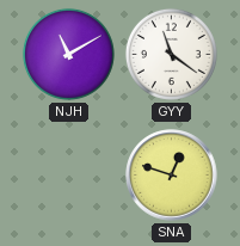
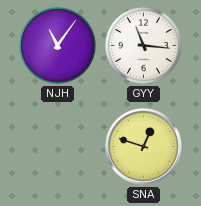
NJH: 11:10 -> 11:06 (57, 45)
GYY: 11:21 -> 11:16 (143, 45)
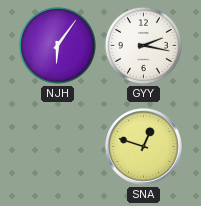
NJH: 11:06 -> 6:06 (57, 45)
GYY: 11:16 -> 2:17 (143, 45)
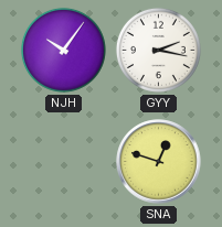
NJH: 6:06 -> 10:06 (63, 50)
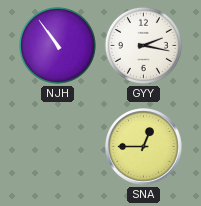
NJH: 10:06 -> 10:54 (57, 45)
SNA: 12:48 -> 12:45 (144, 147)
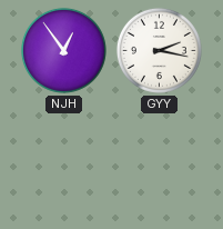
NJH: 10:54 -> 12:54 (63, 50)
SNA: 12:45 -> none (144, 147)
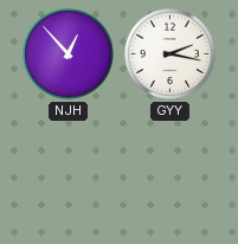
NJH: 12:54 -> 12:53 (67, 53)
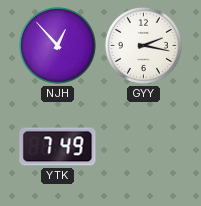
YTK: none -> 7:49 (58, 147)
